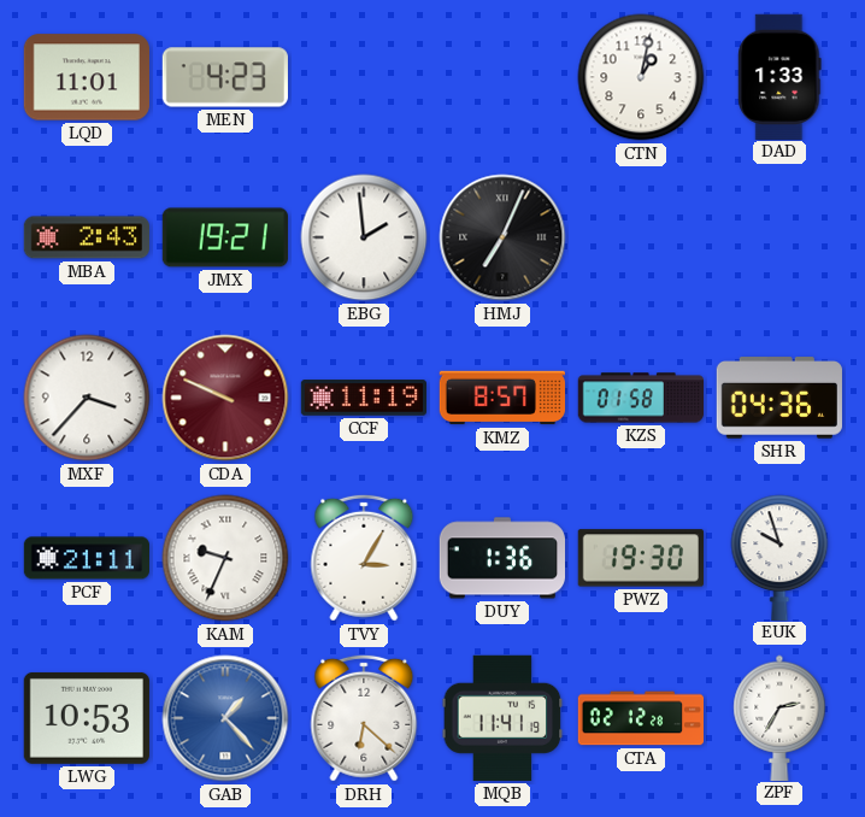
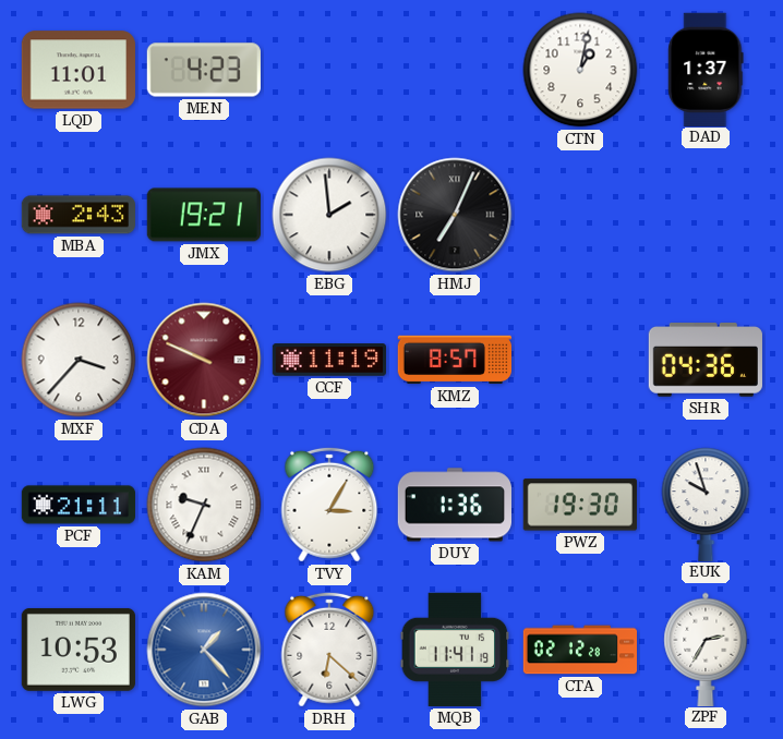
DAD: 1:33 -> 1:37 (706, 69)
KZS: 01:58 -> none (640, 398)
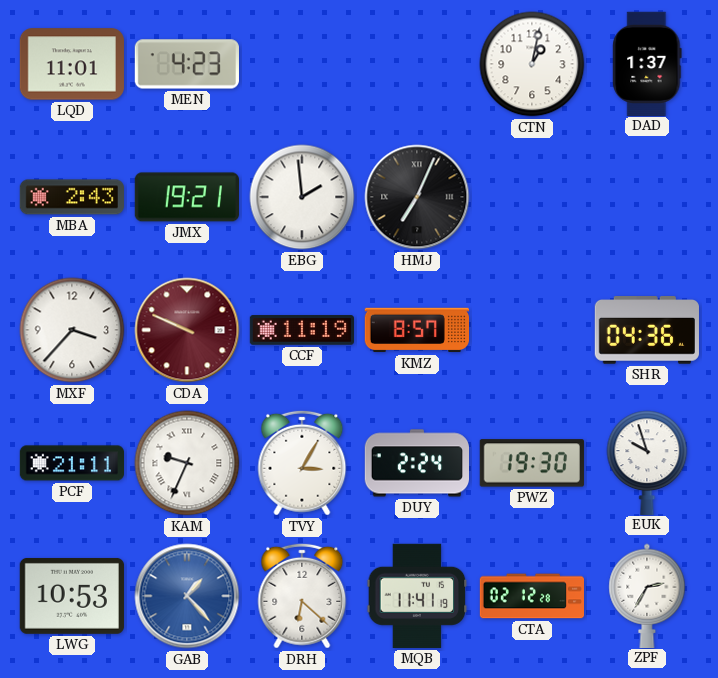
DUY: 1:36 -> 2:24 (416, 463)
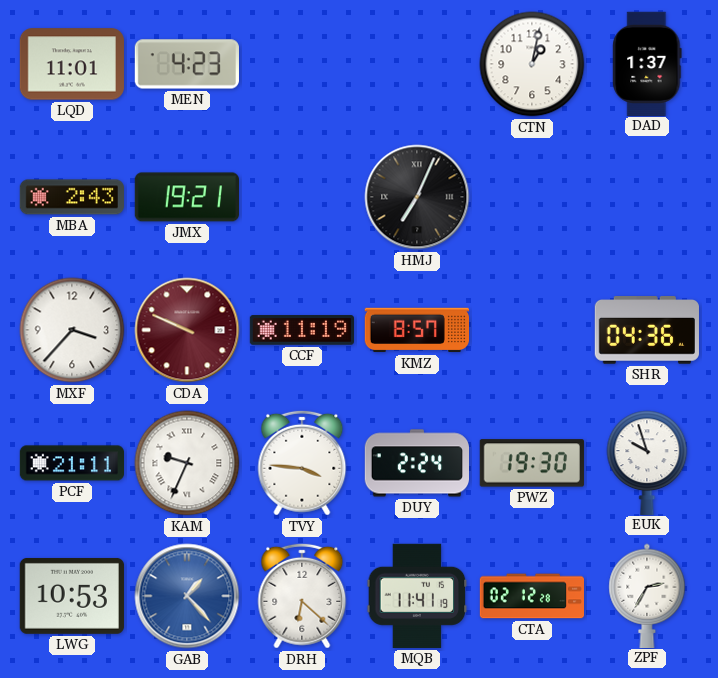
EBG: 1:59 -> none (302, 197)
TVY: 3:05 -> 3:46 (302, 463)
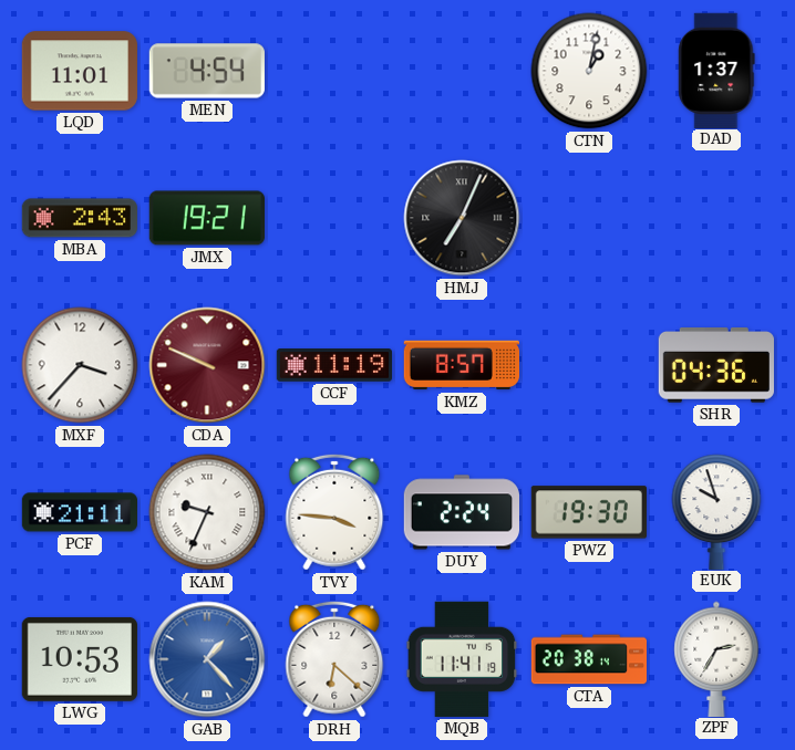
MEN: 4:23 -> 4:54 (207, 71)
CTA: 02:12 -> 20:38 (588, 659)
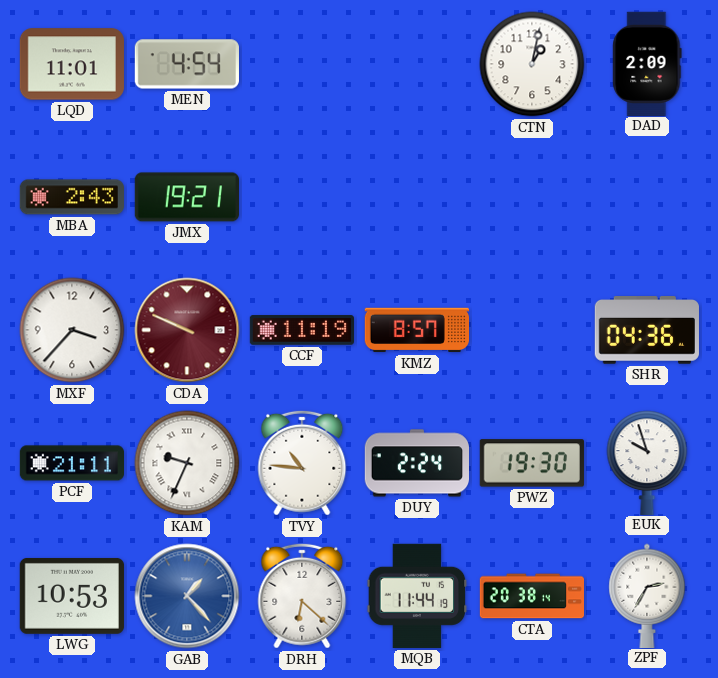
DAD: 1:37 -> 2:09 (647, 63)
HMJ: 7:04 -> none (462, 218)
TVY: 3:46 -> 10:46 (302, 463)
MQB: 11:41 -> 11:44 (417, 596)
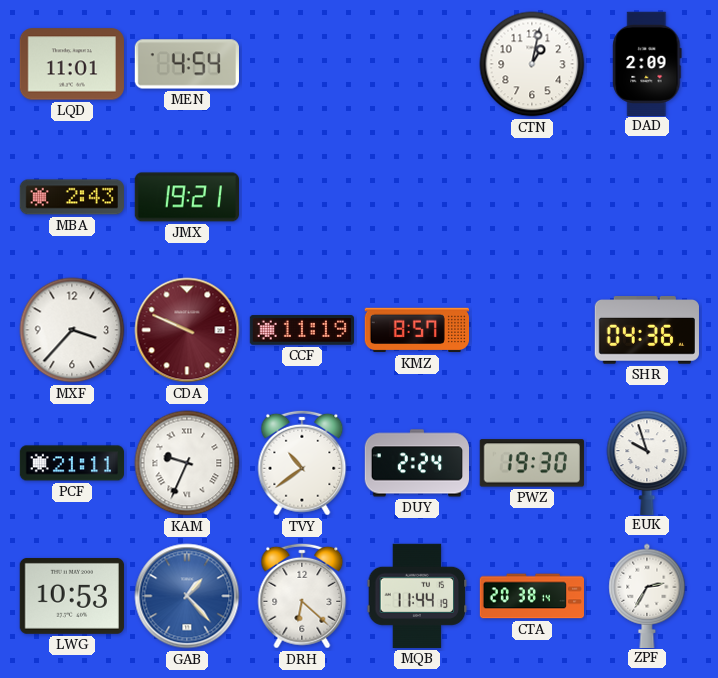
TVY: 10:46 -> 10:39 (302, 463)
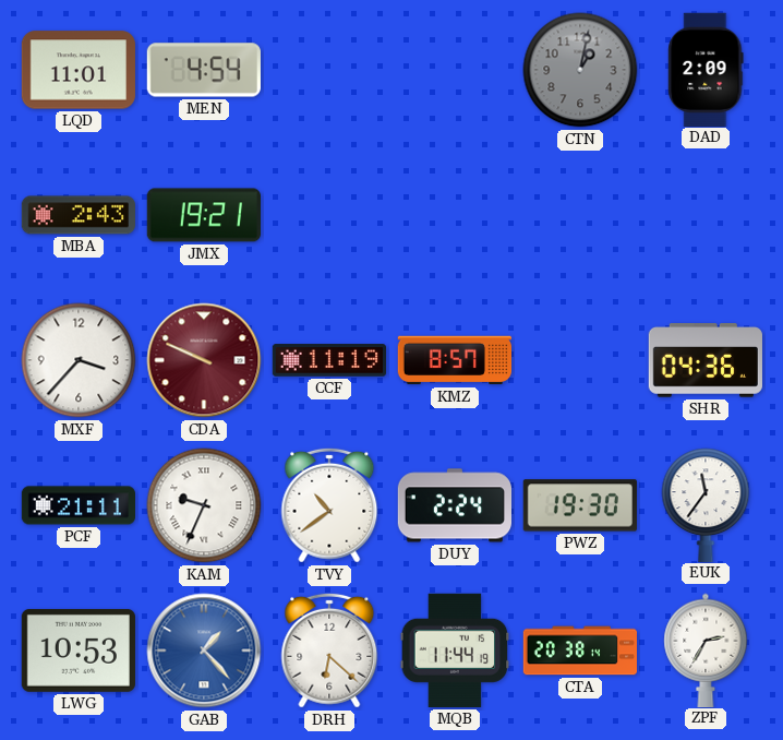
CTN dial: white -> grey (580, 70)
EUK: 9:57 -> 11:36 (706, 504)
